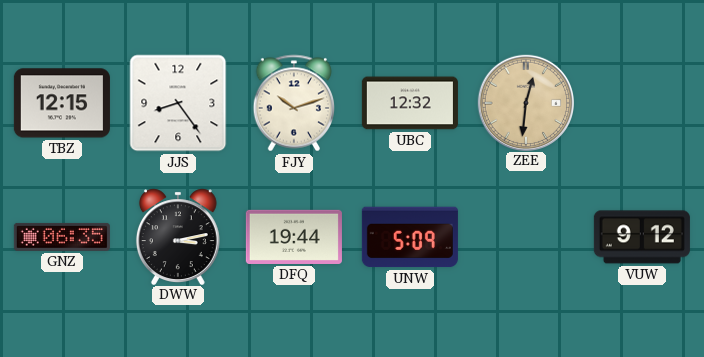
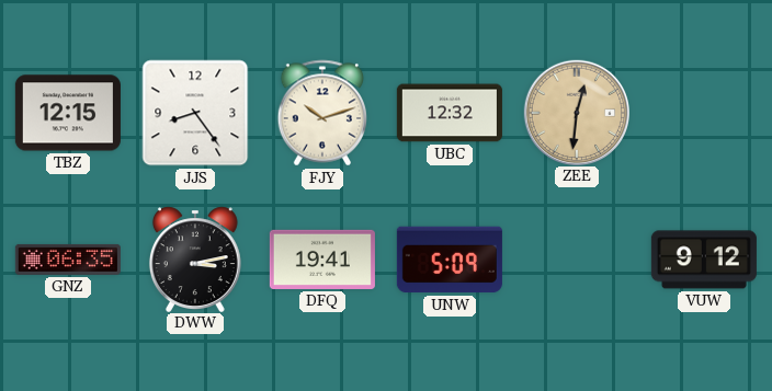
DFQ: 19:44 -> 19:41 (322, 260)
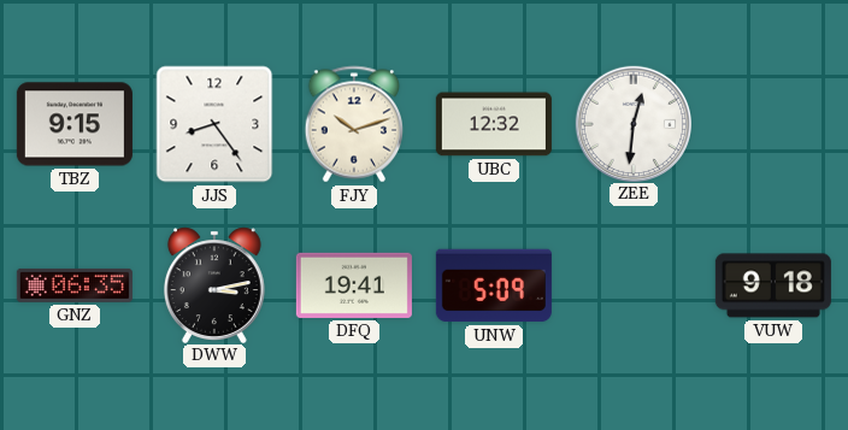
TBZ: 12:15 -> 9:15 (75, 124)
ZEE dial: champagne -> white (632, 123)
VUW: 9:12 -> 9:18 (773, 285)
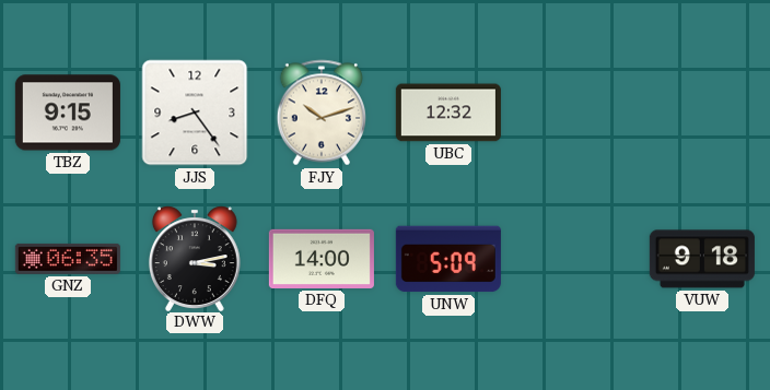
ZEE: 12:31 -> none (632, 123)
DFQ: 19:41 -> 14:00 (322, 259)
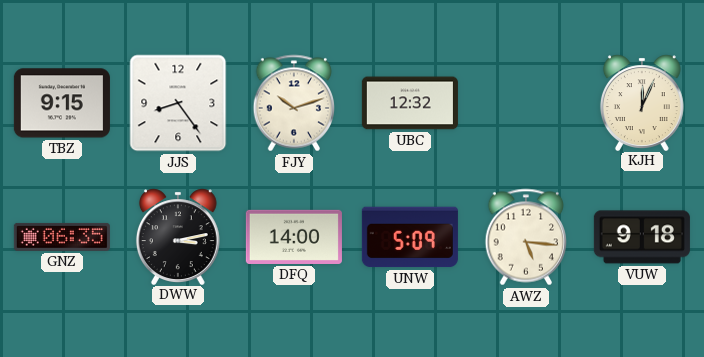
KJH: none -> 12:04 (642, 102)
AWZ: none -> 5:16 (525, 237)
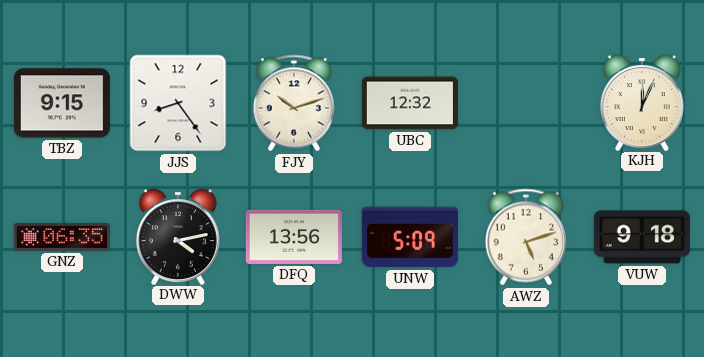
DWW: 3:13 -> 4:13 (178, 236)
DFQ: 14:00 -> 13:56 (294, 237)
AWZ: 5:16 -> 5:12 (525, 237)
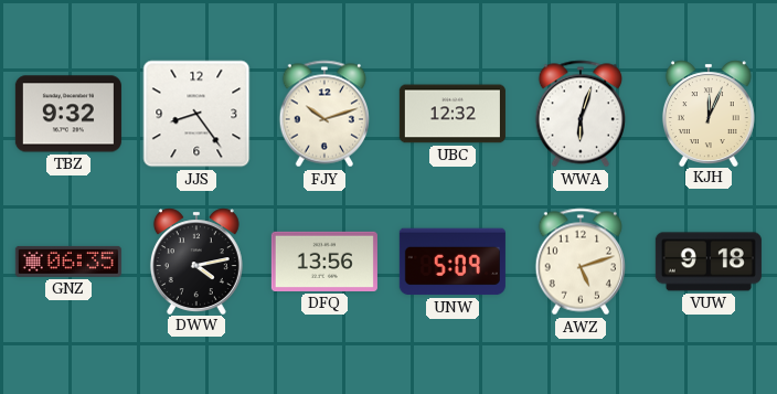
TBZ: 9:15 -> 9:32 (68, 114)
WWA: none -> 6:03 (579, 114)
